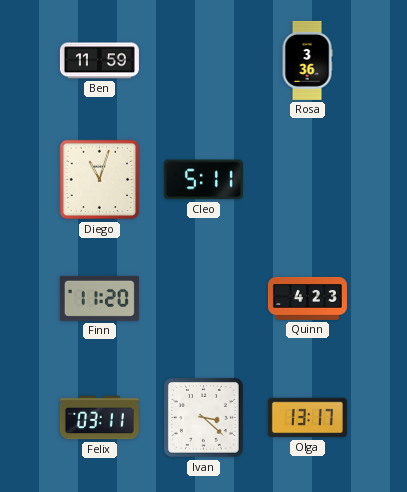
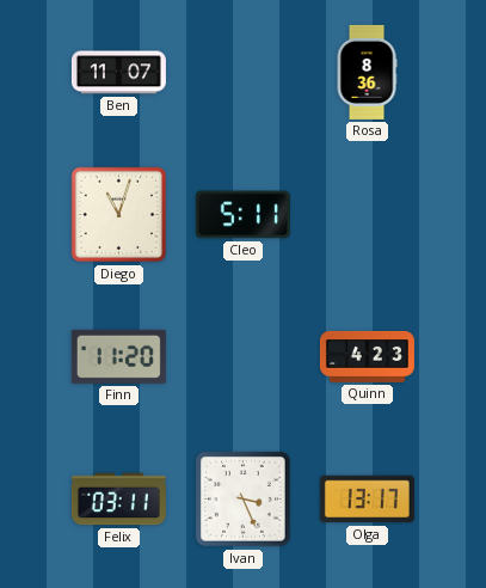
Ben: 11:59 -> 11:07 (118, 73)
Rosa: 3:36 -> 8:36 (367, 72)
Ivan: 3:22 -> 3:26 (244, 500)
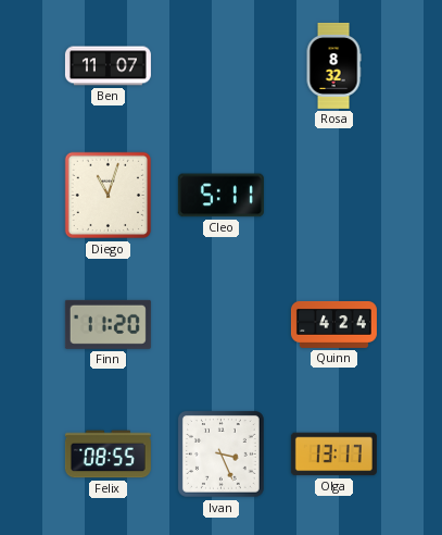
Rosa: 8:36 -> 8:32 (333, 65)
Quinn: 4:23 -> 4:24 (333, 324)
Felix: 03:11 -> 08:55 (108, 455)
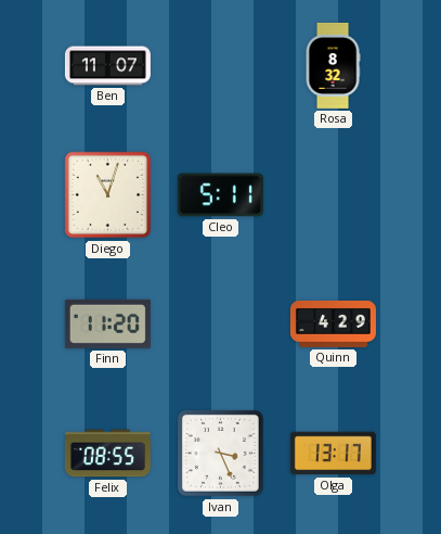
Quinn: 4:24 -> 4:29 (333, 323)
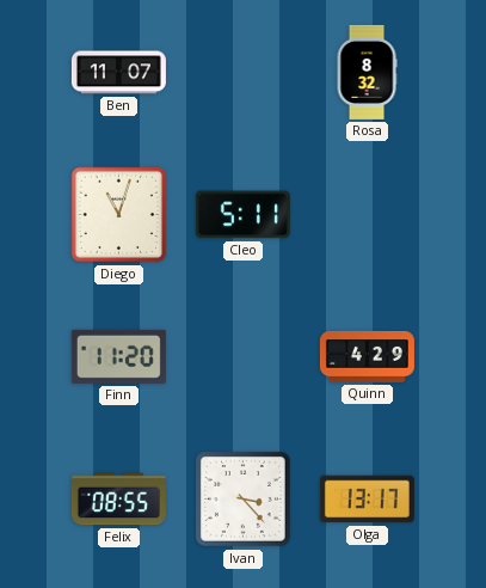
Ivan: 3:26 -> 3:23 (244, 500)
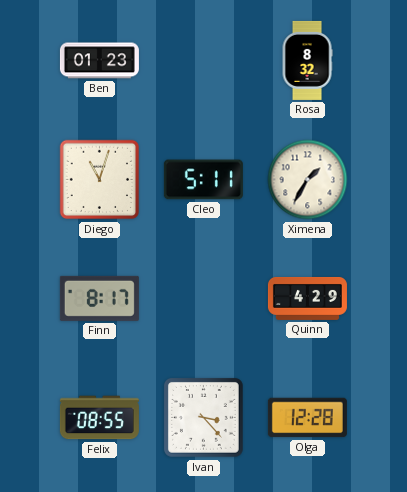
Ben: 11:07 -> 01:23 (99, 61)
Ximena: none -> 1:35 (308, 180)
Finn: 11:20 -> 8:17 (99, 298)
Olga: 13:17 -> 12:28 (307, 418)
